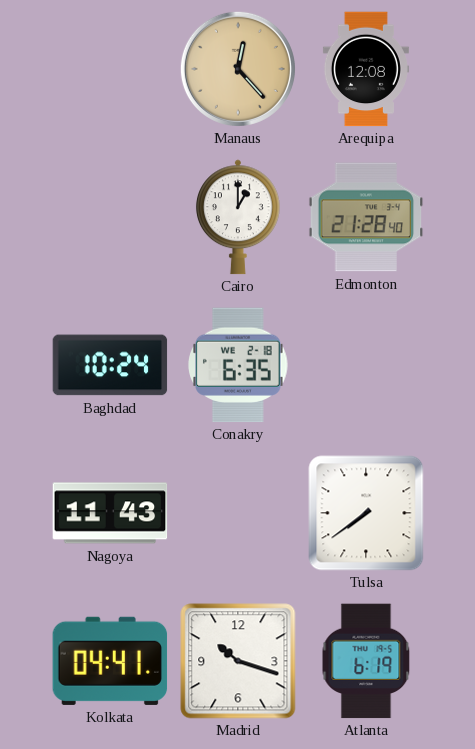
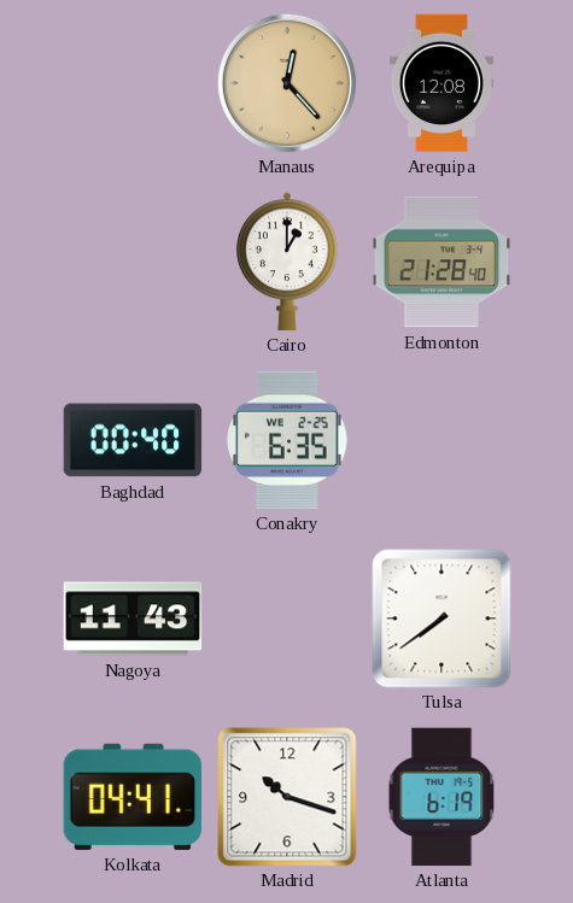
Baghdad: 10:24 -> 00:40 (133, 440)
Conakry date: WE 2-18 -> WE 2-25 (287, 440)
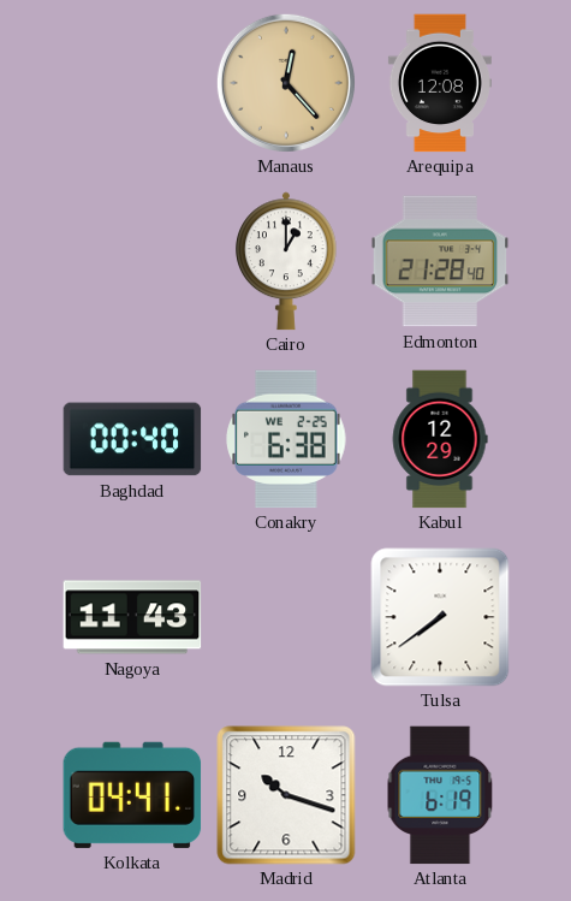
Conakry: 6:35 -> 6:38 (286, 439)
Kabul: none -> 12:29 (440, 439)
